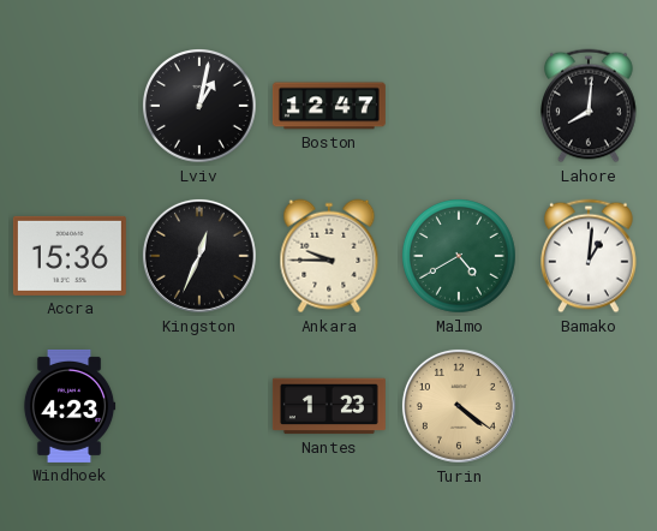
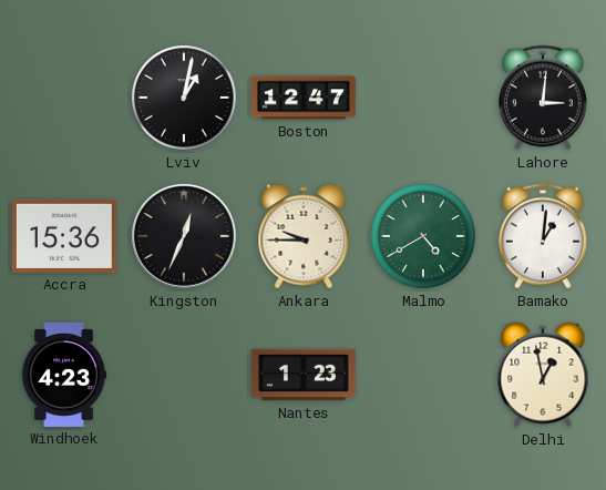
Lahore: 8:01 -> 3:01 (544, 98)
Turin: 4:21 -> none (459, 406)
Delhi: none -> 12:58 (543, 375)
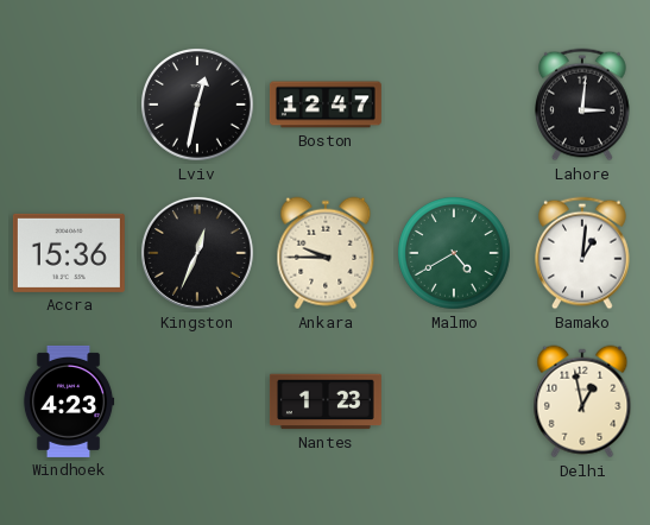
Lviv: 1:02 -> 12:32 (198, 106)
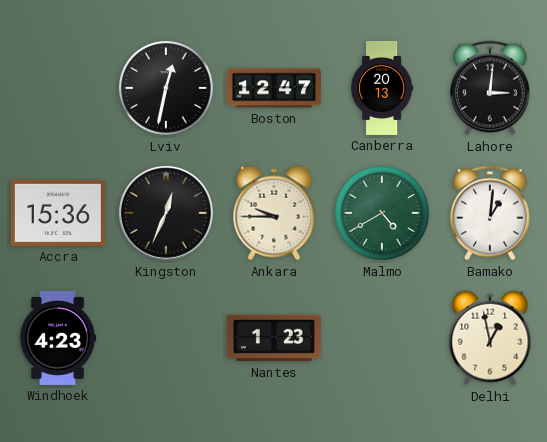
Canberra: none -> 20:13 (382, 88)
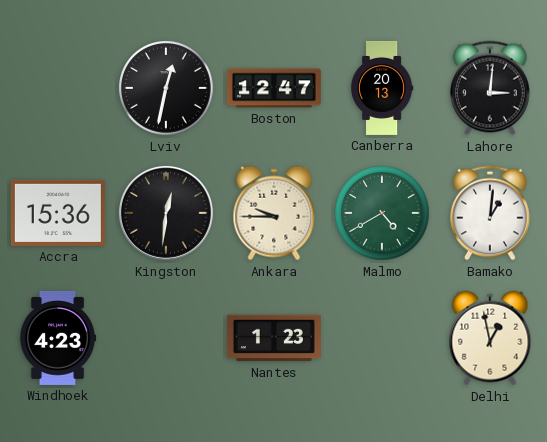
Kingston: 12:34 -> 12:31 (166, 213)
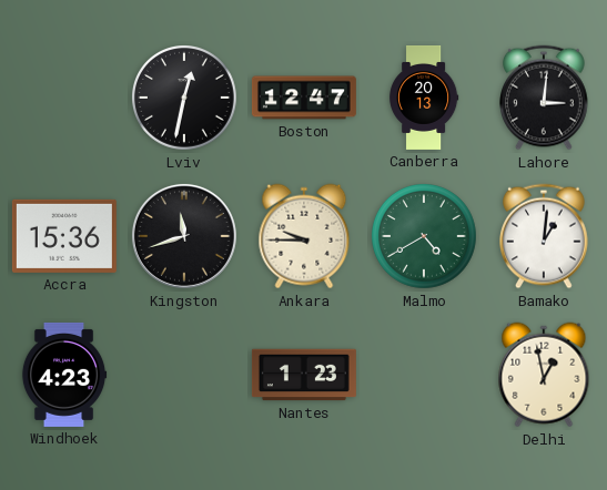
Kingston: 12:31 -> 11:42 (184, 236)
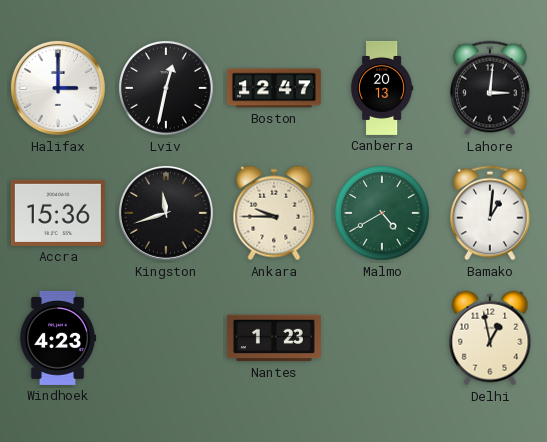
Halifax: none -> 3:00 (58, 88)
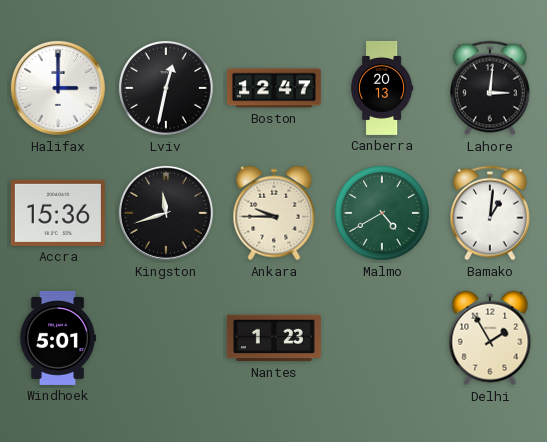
Windhoek: 4:23 -> 5:01 (58, 338)
Delhi: 12:58 -> 1:55 (490, 338)
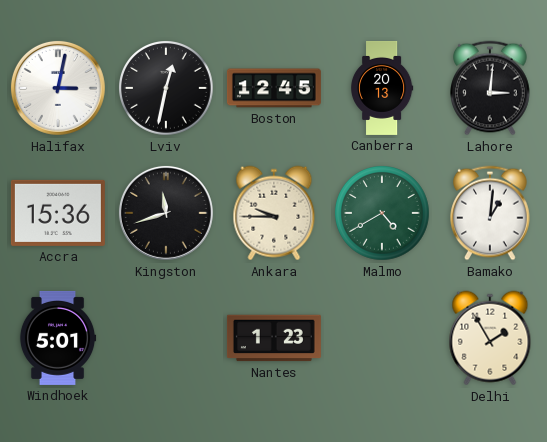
Halifax: 3:00 -> 3:02 (58, 88)
Boston: 12:47 -> 12:45 (274, 88)
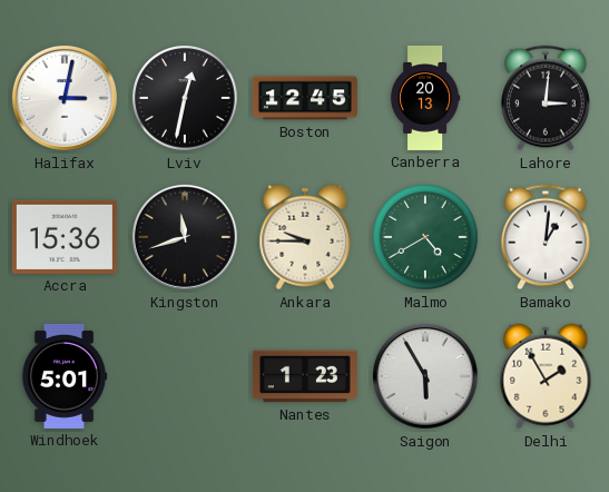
Saigon: none -> 5:55 (425, 376)
